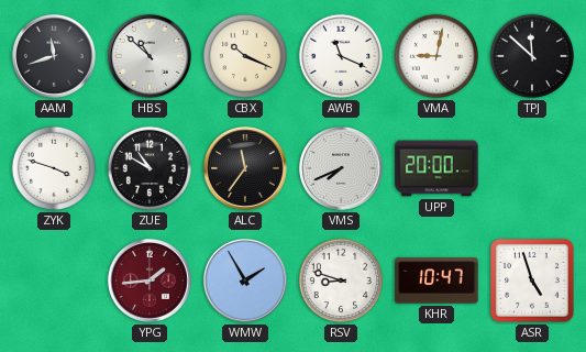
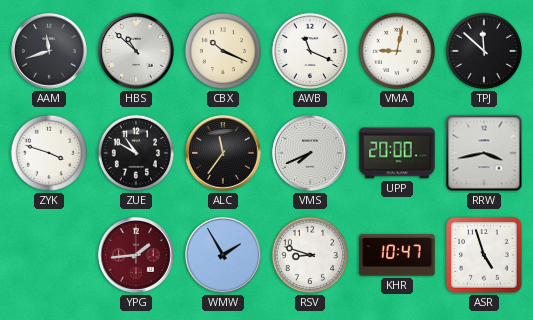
RRW: none -> 3:43 (484, 153)
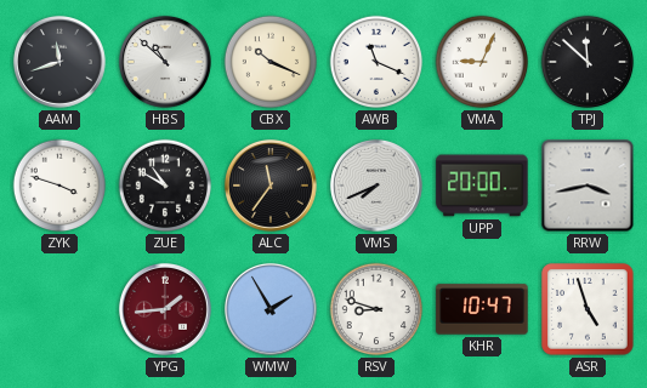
VMA: 9:02 -> 9:04 (482, 62)
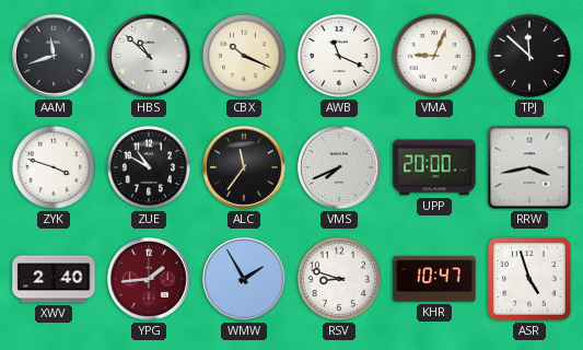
XWV: none -> 2:40 (54, 279)
